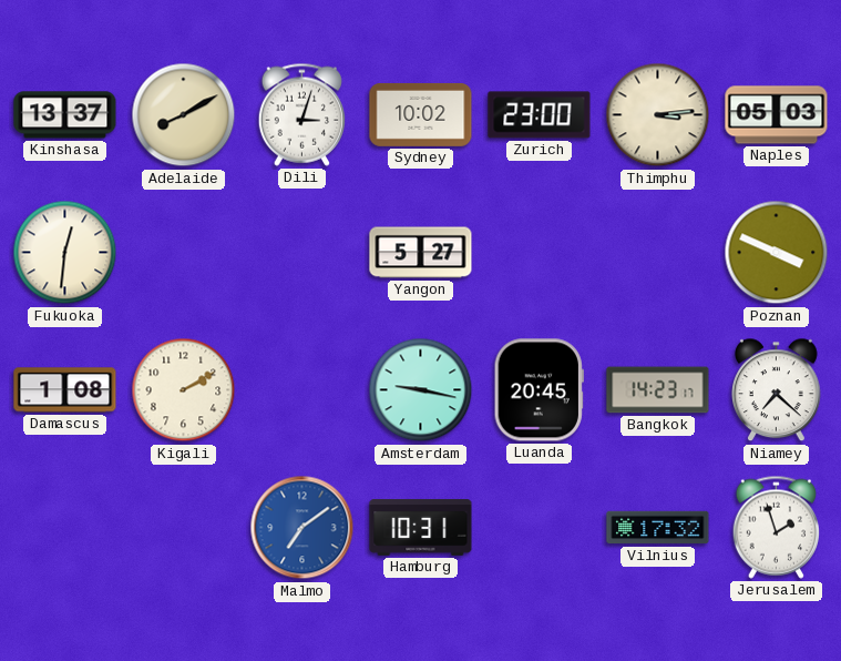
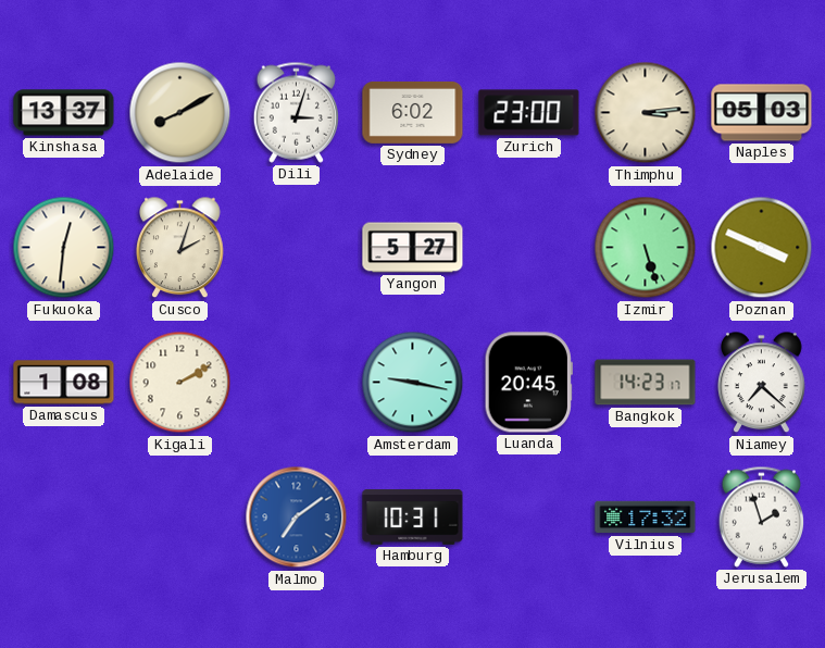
Sydney: 10:02 -> 6:02 (413, 112)
Cusco: none -> 2:03 (180, 248)
Izmir: none -> 5:27 (646, 248)
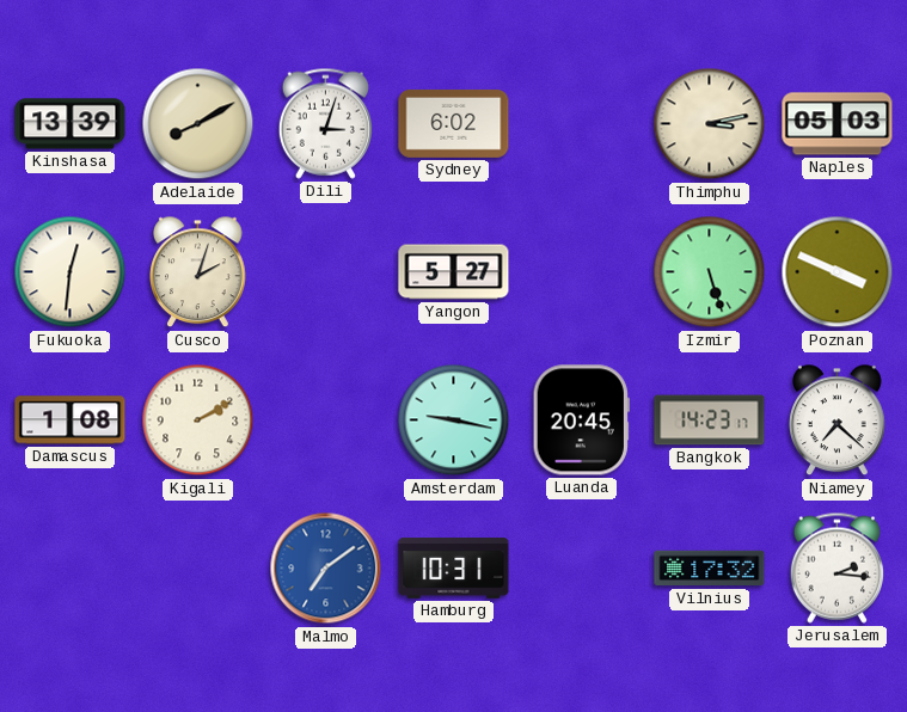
Kinshasa: 13:37 -> 13:39 (71, 124)
Zurich: 23:00 -> none (529, 113)
Thimphu: 3:14 -> 3:13 (710, 124)
Jerusalem: 1:57 -> 2:16 (836, 567)
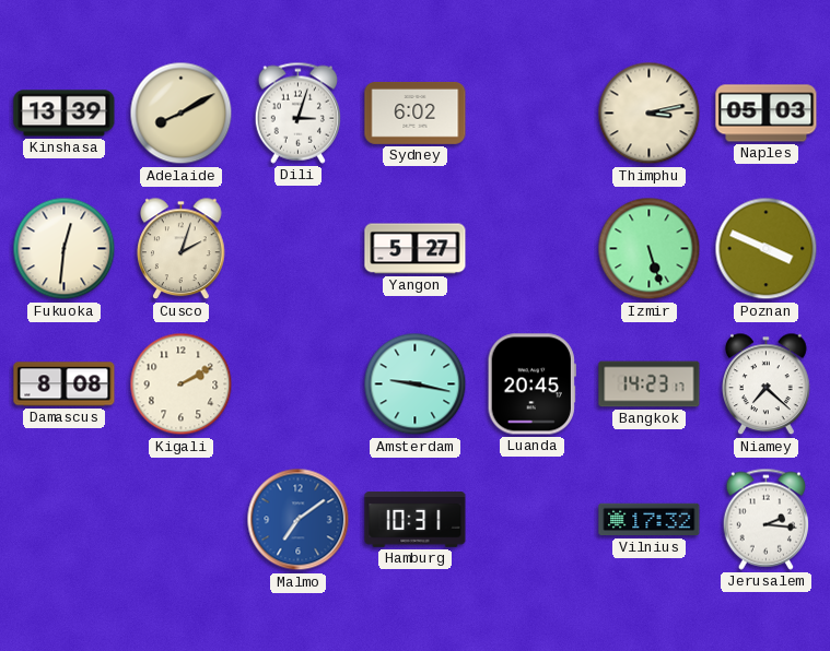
Damascus: 1:08 -> 8:08 (65, 384)
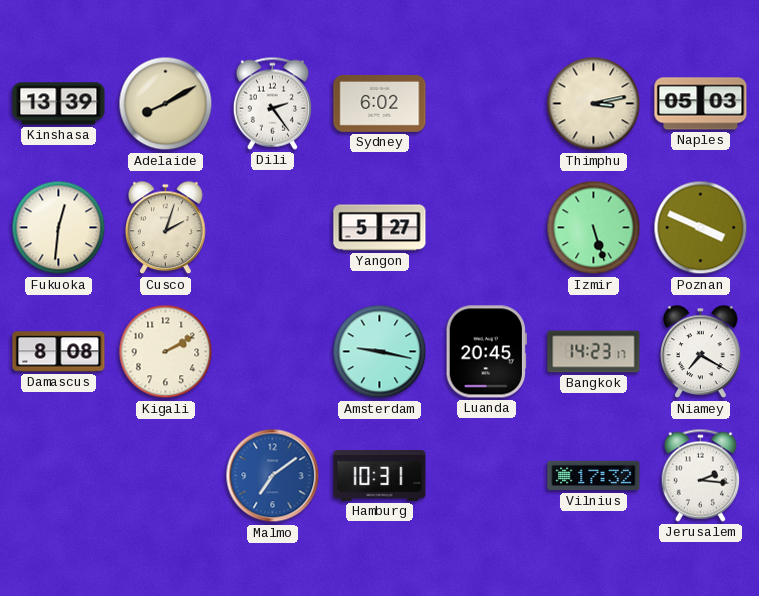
Dili: 3:03 -> 2:24 (272, 103)
Niamey: 7:22 -> 7:20 (701, 352)
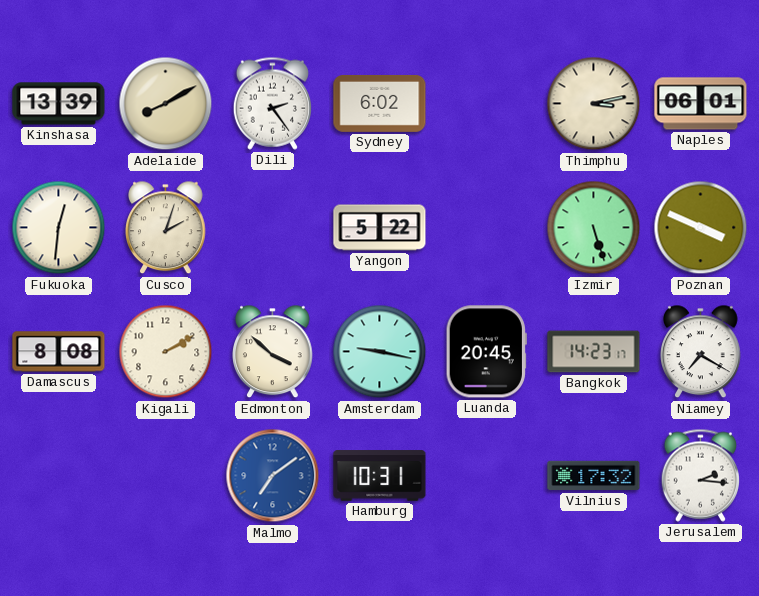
Naples: 05:03 -> 06:01 (701, 104)
Yangon: 5:27 -> 5:22 (380, 228)
Edmonton: none -> 3:52 (273, 352)
